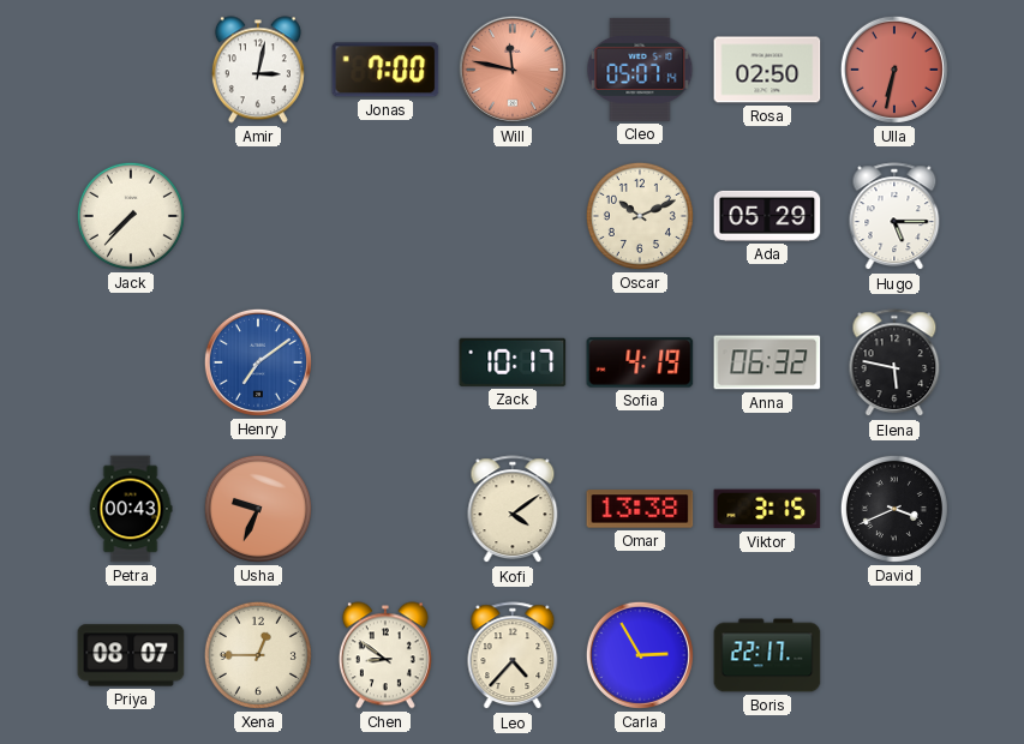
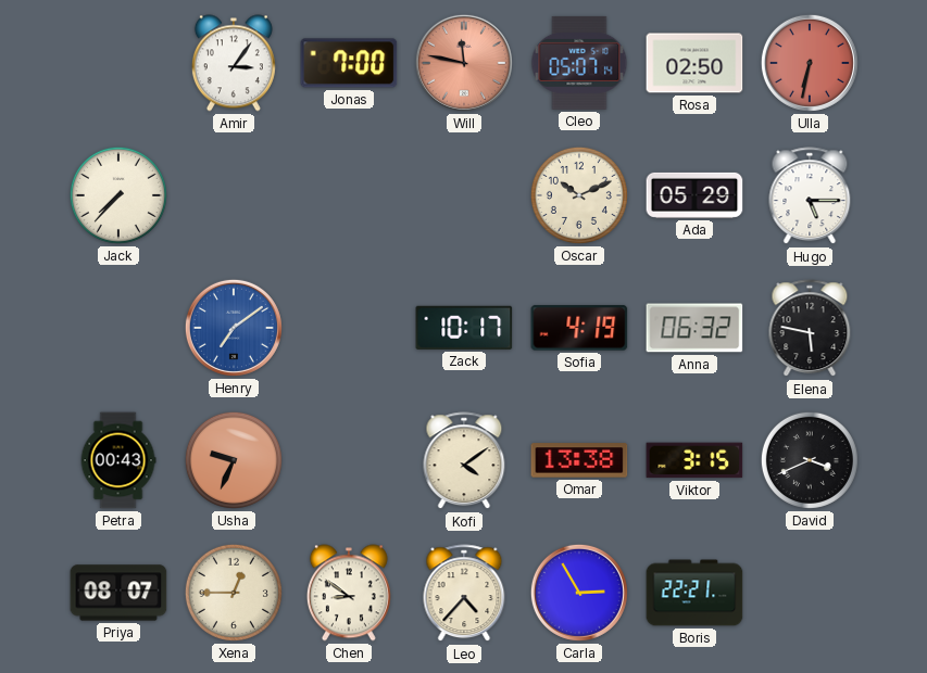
Amir: 3:02 -> 3:06 (234, 63)
Boris: 22:17 -> 22:21 (694, 593)
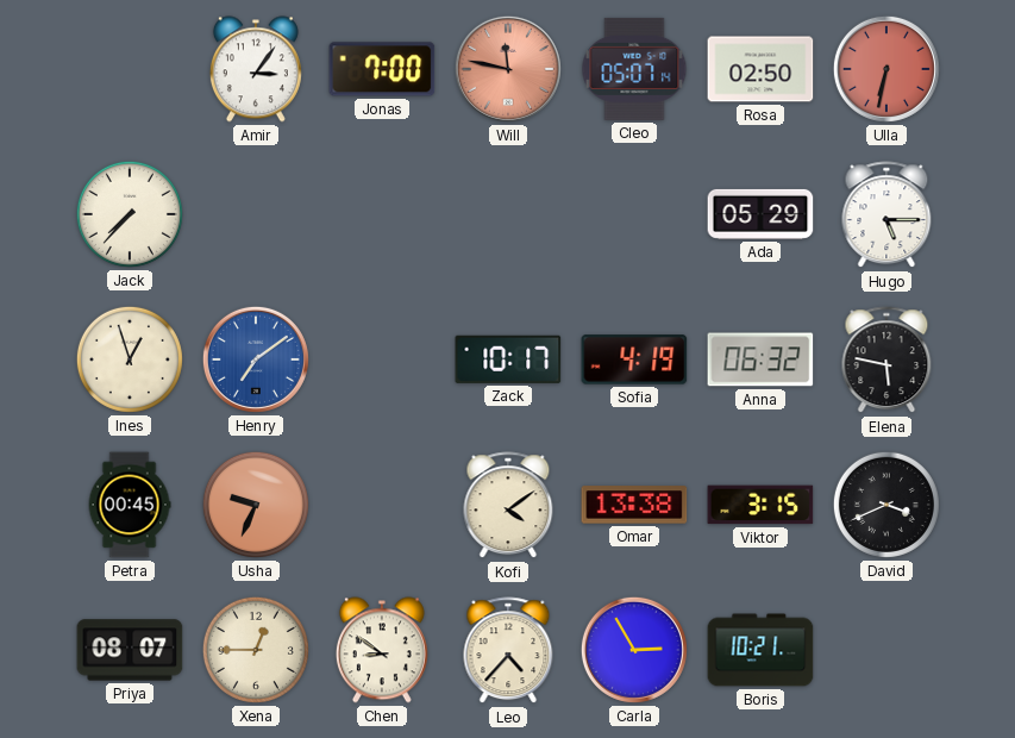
Oscar: 10:11 -> none (579, 195)
Ines: none -> 12:57 (130, 359)
Petra: 00:43 -> 00:45 (130, 505)
Boris: 22:21 -> 10:21 (760, 650)
